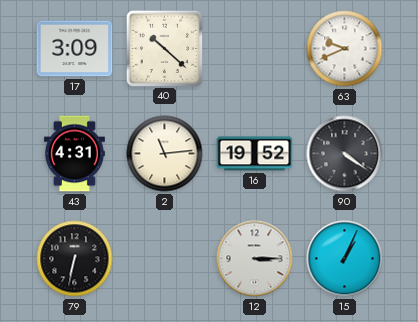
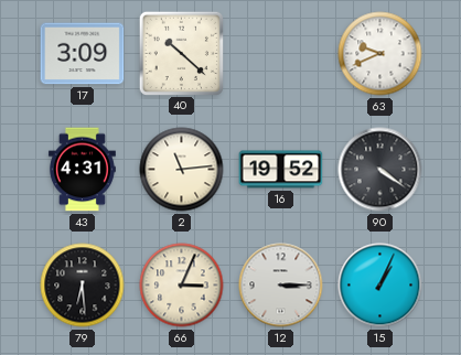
79: 6:32 -> 6:29 (83, 286)
66: none -> 3:04 (182, 286)
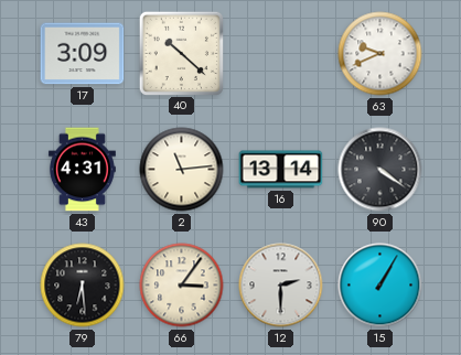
16: 19:52 -> 13:14 (281, 170)
66: 3:04 -> 3:06 (182, 286)
12: 3:15 -> 2:30 (281, 286)
15: 1:04 -> 1:05 (380, 286)
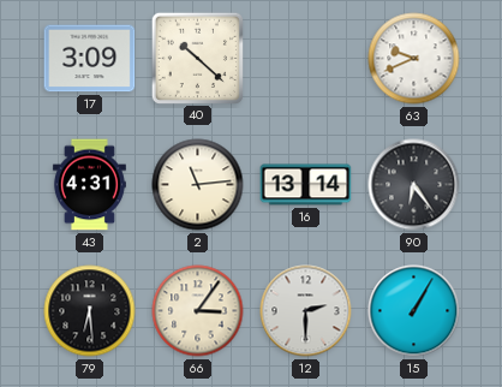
90: 4:21 -> 6:24 (414, 185)
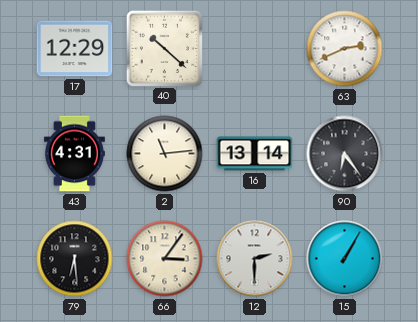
17: 3:09 -> 12:29 (75, 49)
63: 9:41 -> 2:41 (345, 49)
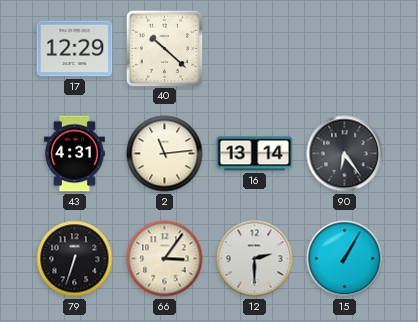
63: 2:41 -> none (345, 49)
79: 6:29 -> 6:33 (75, 259)
